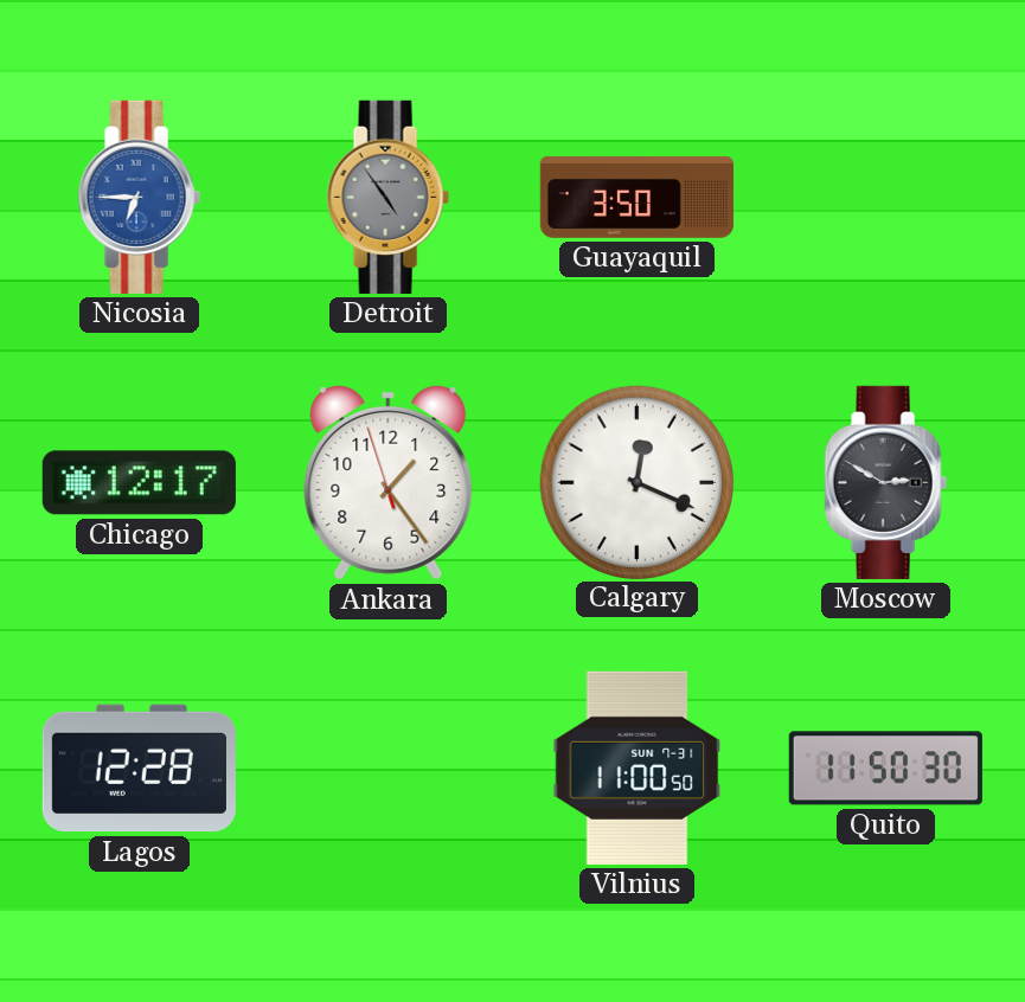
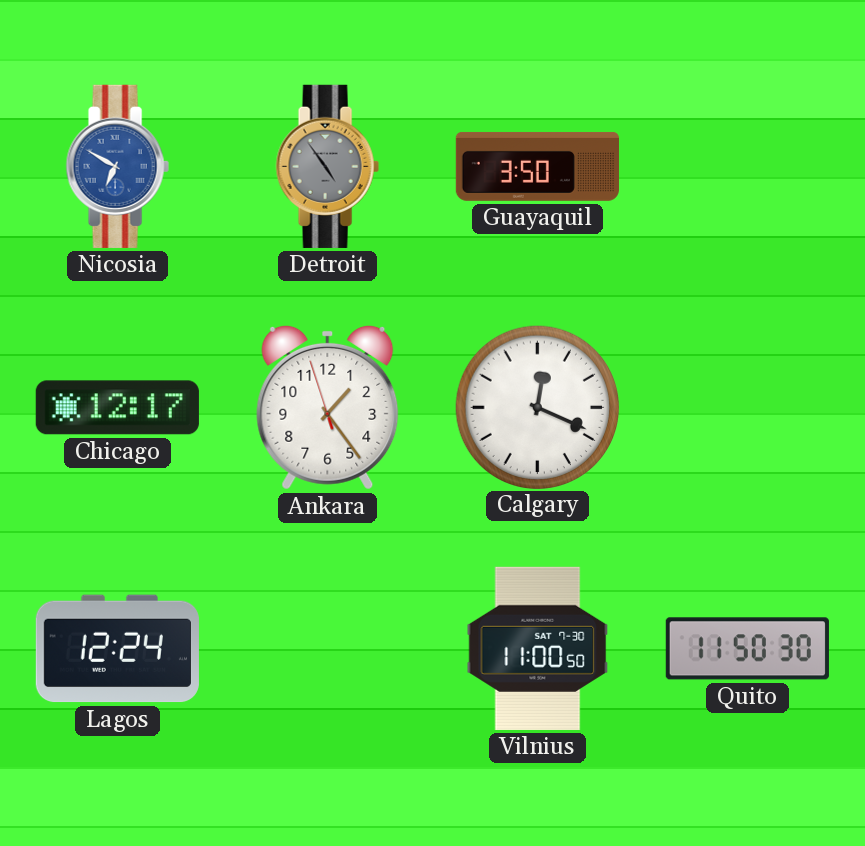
Nicosia: 6:45 -> 6:50 (117, 166)
Moscow: 2:50 -> none (885, 482)
Lagos: 12:28 -> 12:24 (117, 649)
Vilnius date: SUN 7-31 -> SAT 7-30 (538, 648)
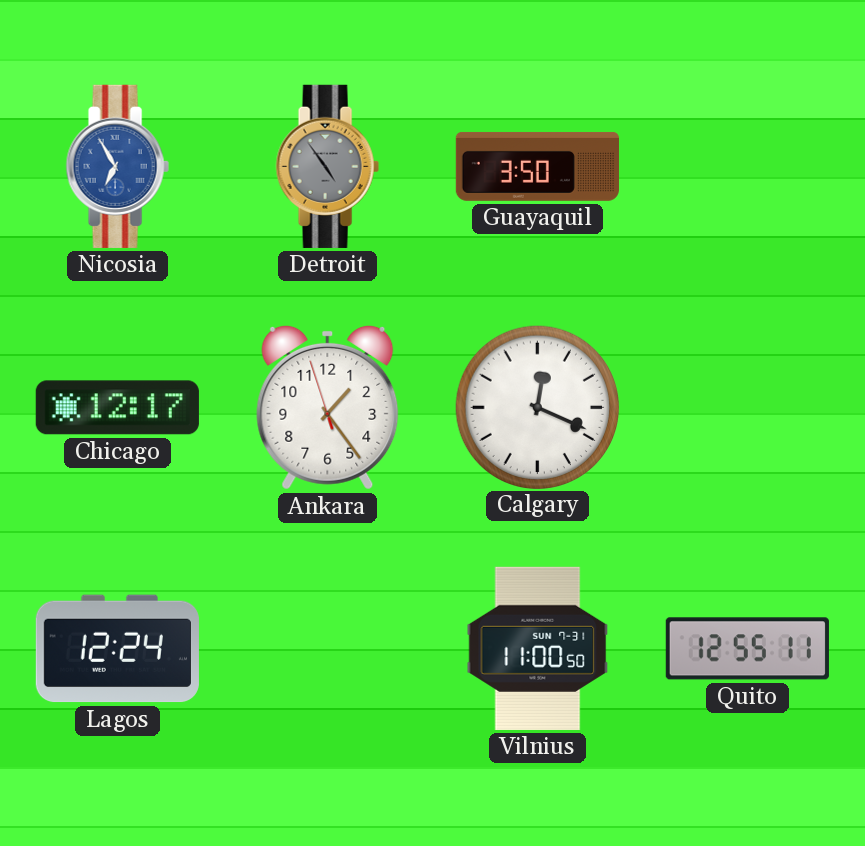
Nicosia: 6:50 -> 6:55 (117, 166)
Vilnius date: SAT 7-30 -> SUN 7-31 (538, 648)
Quito: 11:50 -> 12:55 (747, 649)
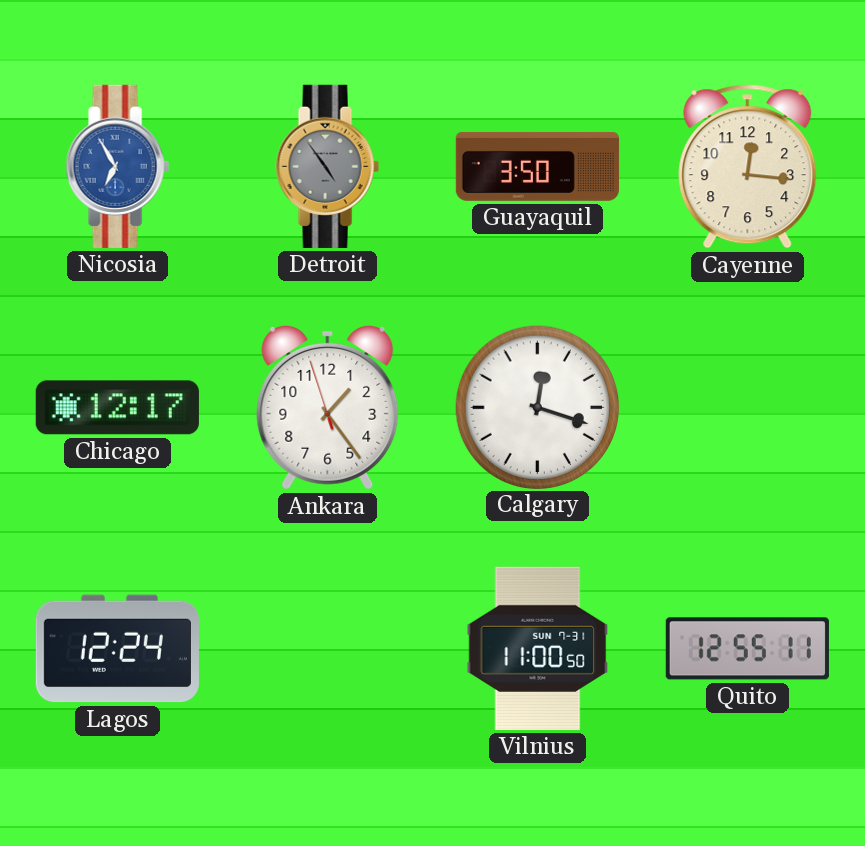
Cayenne: none -> 12:16 (748, 167)
Calgary: 12:19 -> 12:18 (537, 407)
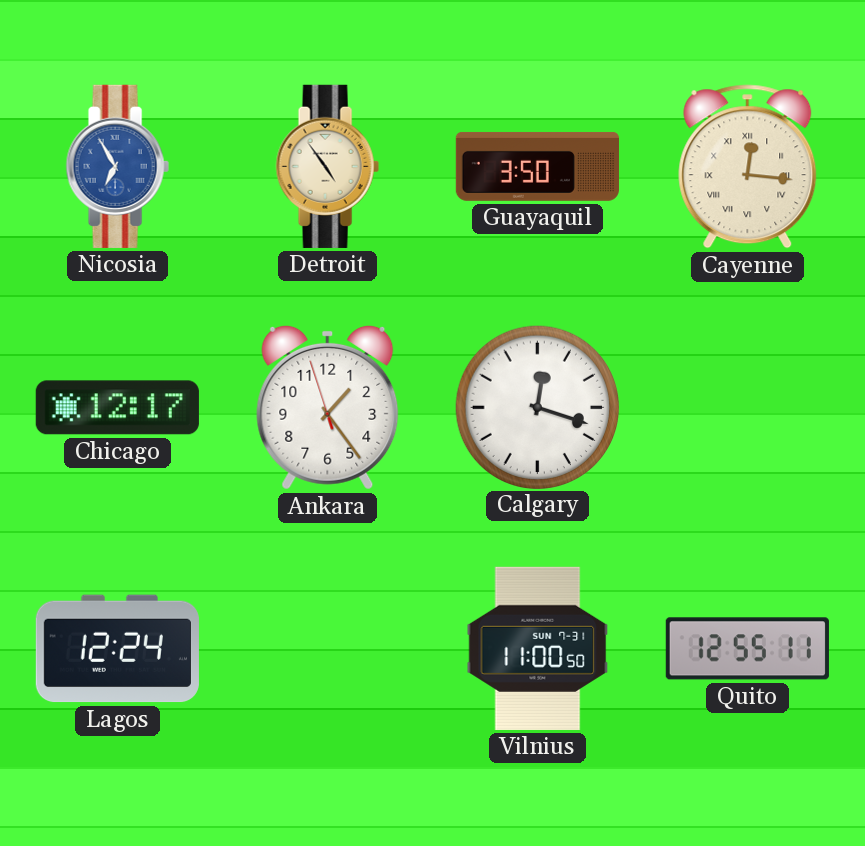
Detroit dial: grey -> cream (327, 166)
Cayenne numerals: Arabic -> Roman (748, 167)
